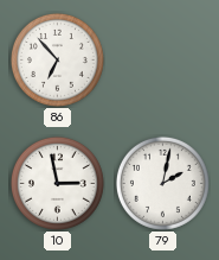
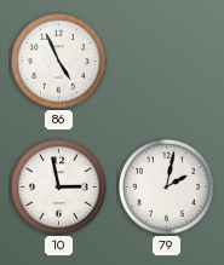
86: 6:53 -> 4:56 (58, 61)
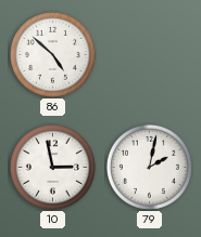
86: 4:56 -> 4:52 (52, 54)
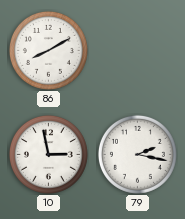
86: 4:52 -> 8:10 (48, 50)
79: 2:02 -> 2:17 (137, 154)
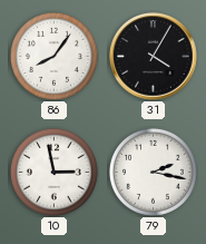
86: 8:10 -> 8:06 (53, 56)
31: none -> 4:05 (154, 57)
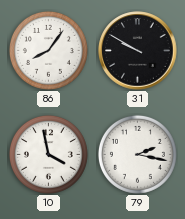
31: 4:05 -> 9:50 (138, 51)
10: 2:58 -> 3:58 (48, 154)
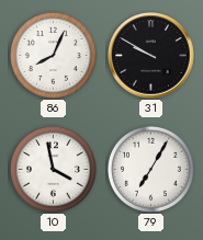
86: 8:06 -> 8:04 (53, 55)
79: 2:17 -> 7:05 (150, 169)
